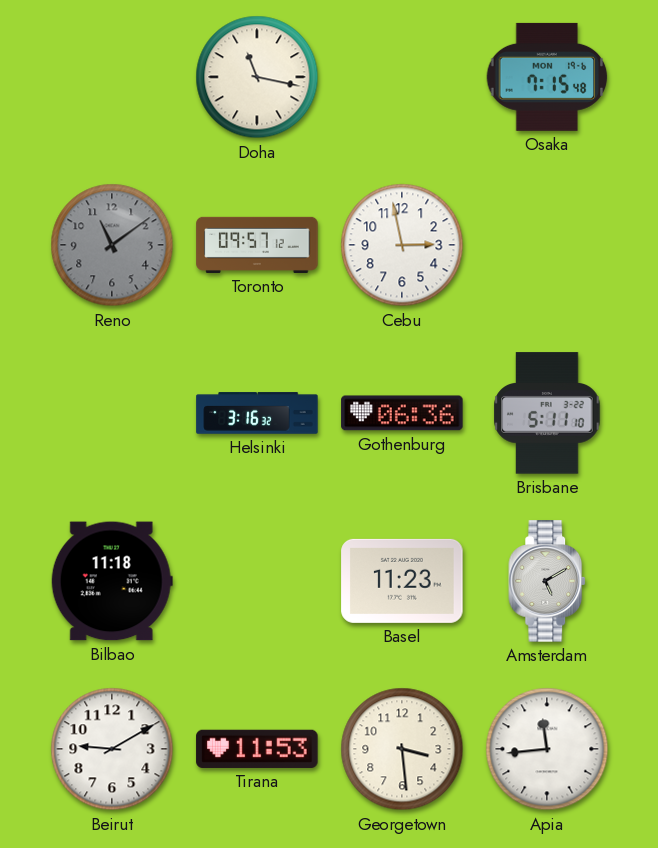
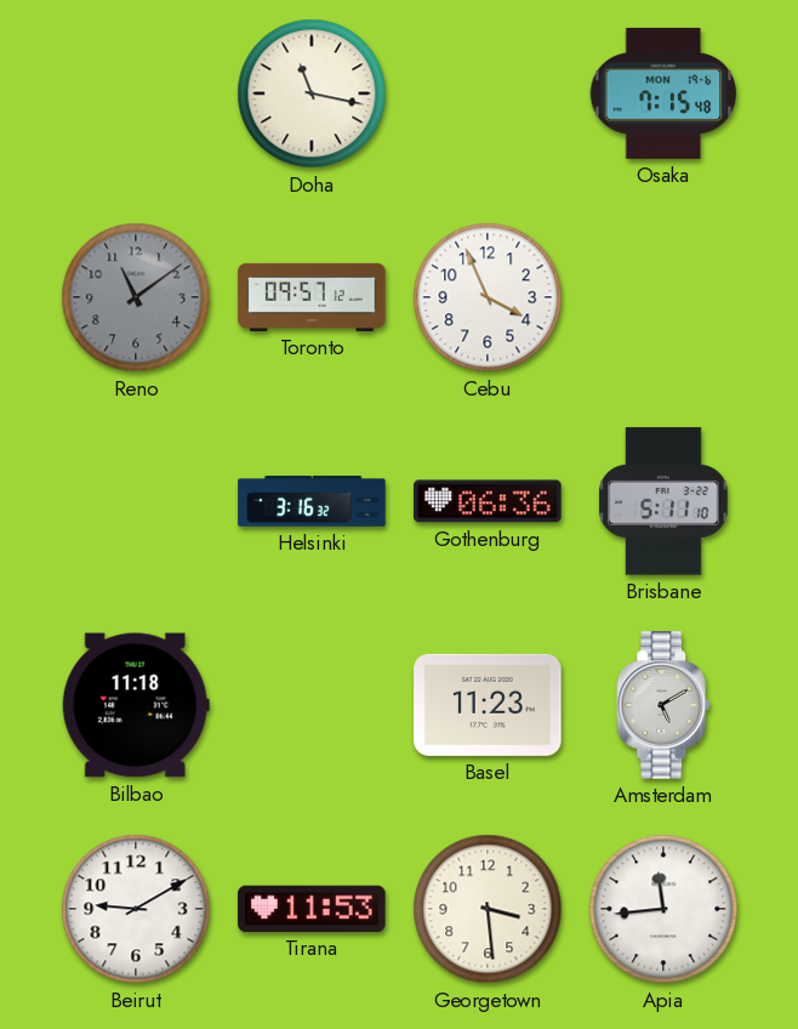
Cebu: 2:58 -> 3:56 (488, 297)
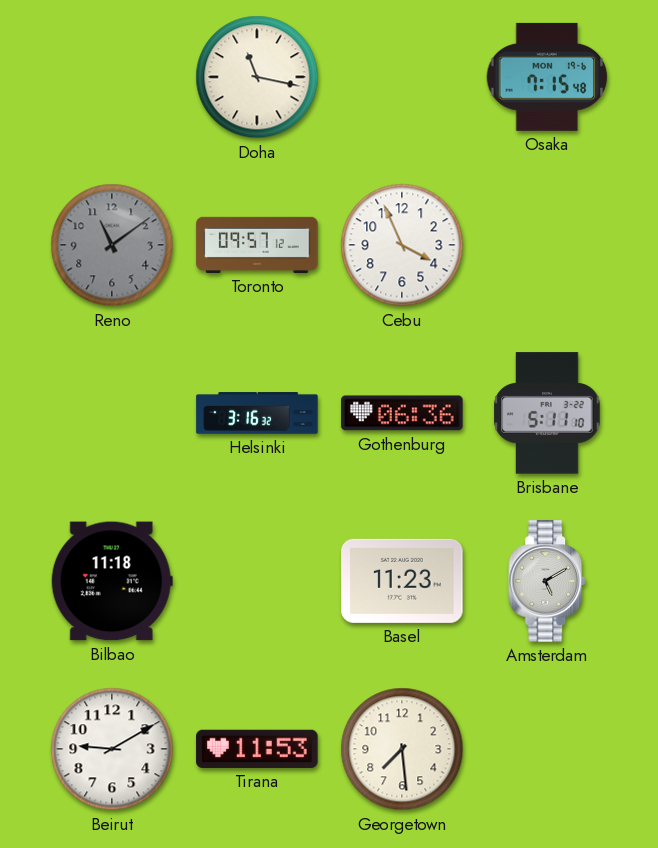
Georgetown: 3:29 -> 7:29 (402, 749)
Apia: 11:44 -> none (663, 909)
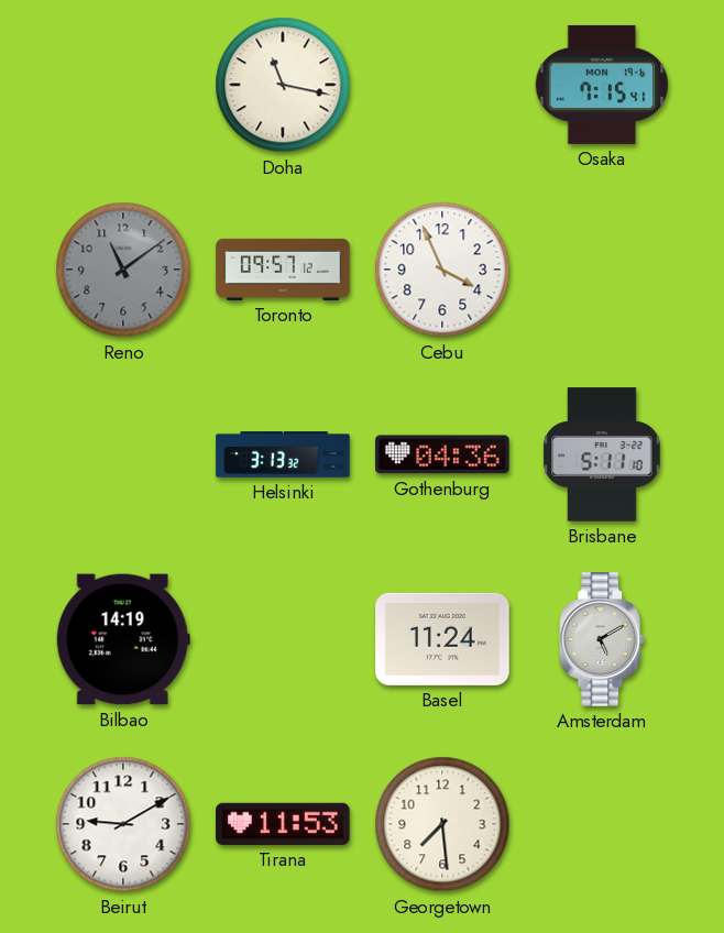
Osaka: 7:15:48 -> 7:15:41 (602, 85)
Helsinki: 3:16 -> 3:13 (283, 454)
Gothenburg: 06:36 -> 04:36 (442, 454)
Bilbao: 11:18 -> 14:19 (123, 639)
Basel: 11:23 -> 11:24 (442, 639)
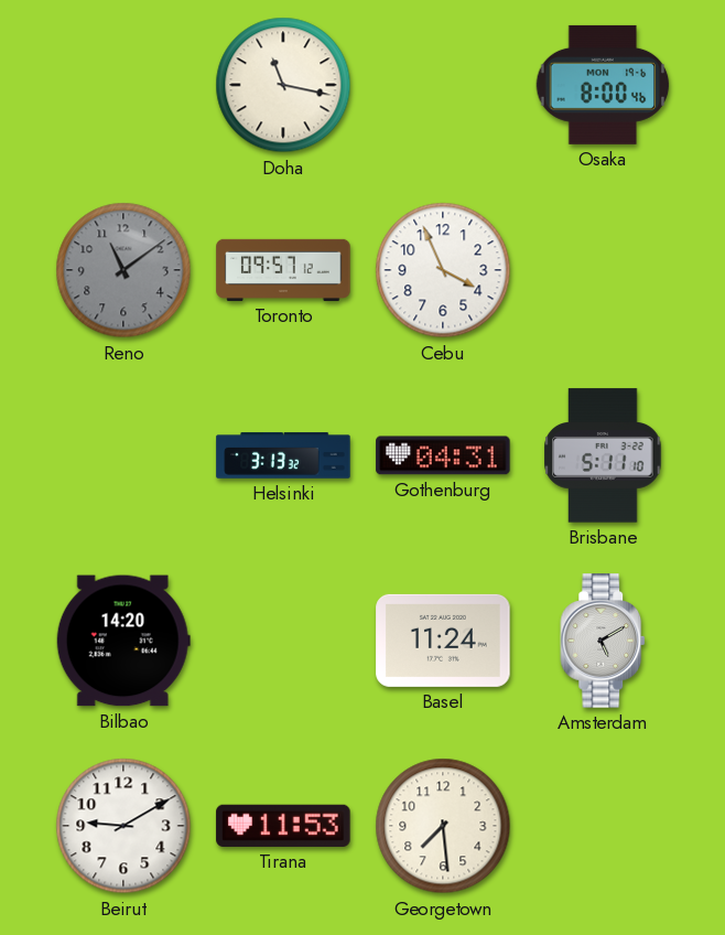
Osaka: 7:15 -> 8:00 (603, 85)
Gothenburg: 04:36 -> 04:31 (443, 455)
Bilbao: 14:19 -> 14:20 (123, 641)
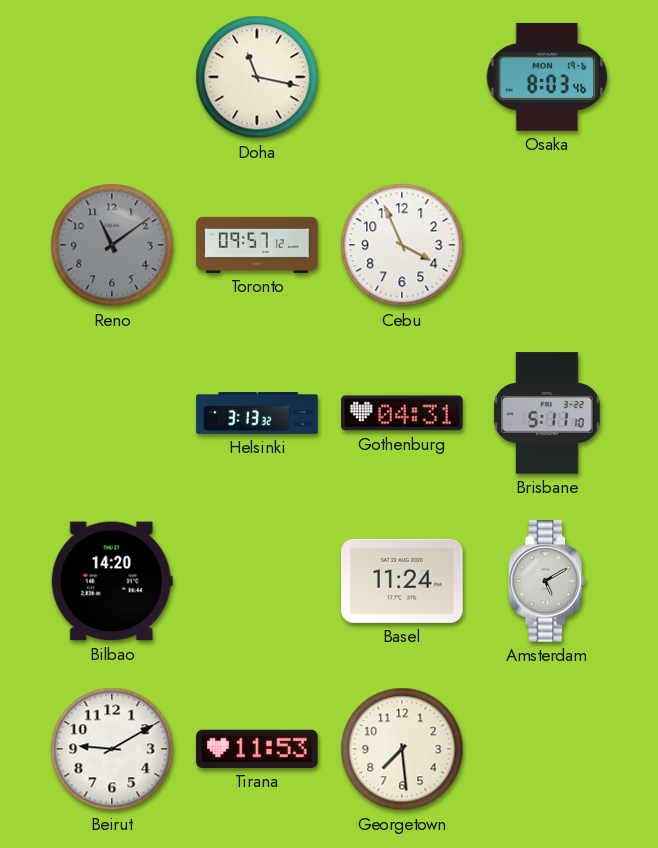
Osaka: 8:00 -> 8:03 (547, 77)
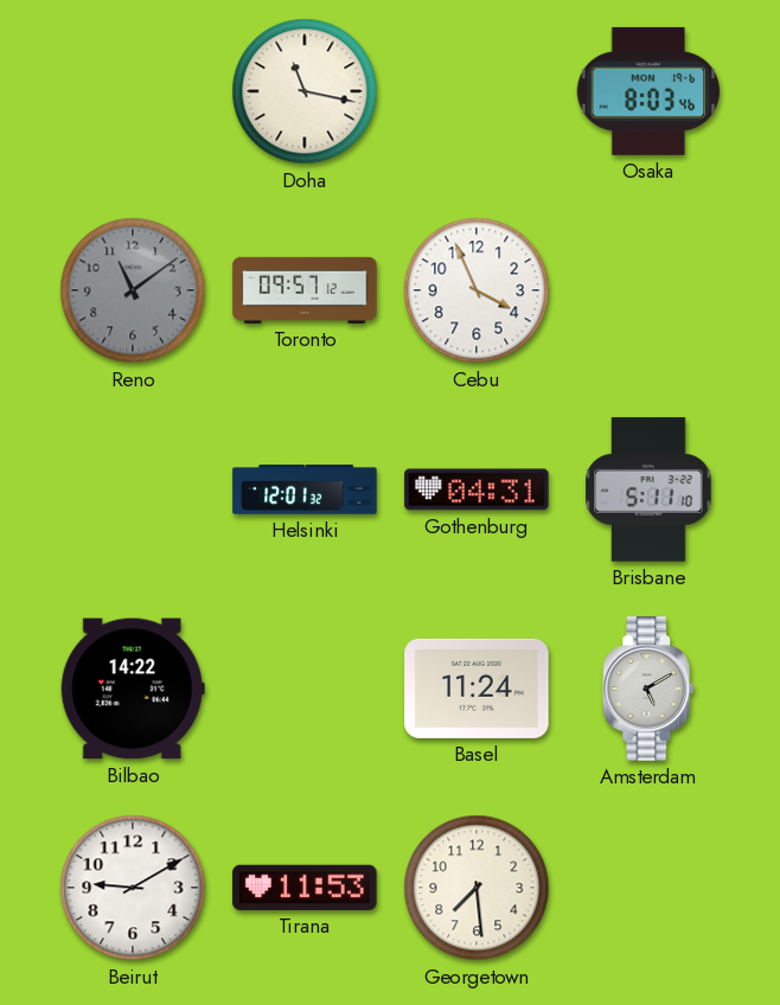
Helsinki: 3:13 -> 12:01 (305, 489)
Bilbao: 14:20 -> 14:22 (133, 689)
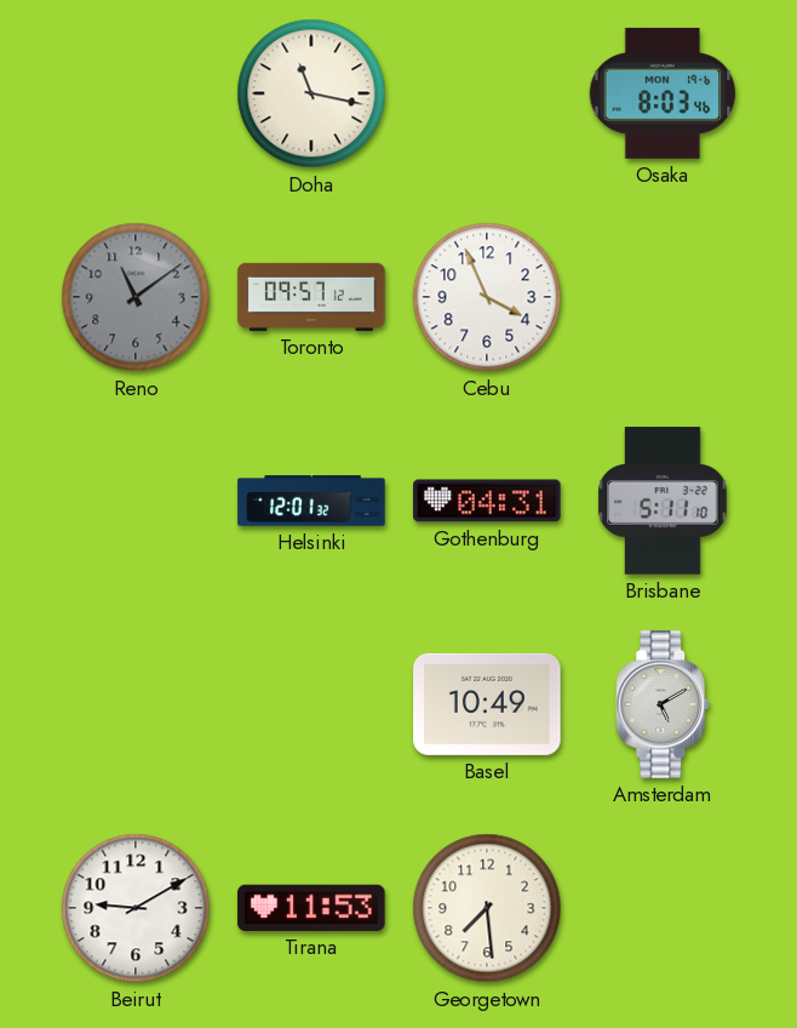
Bilbao: 14:22 -> none (133, 689)
Basel: 11:24 -> 10:49 (487, 704)
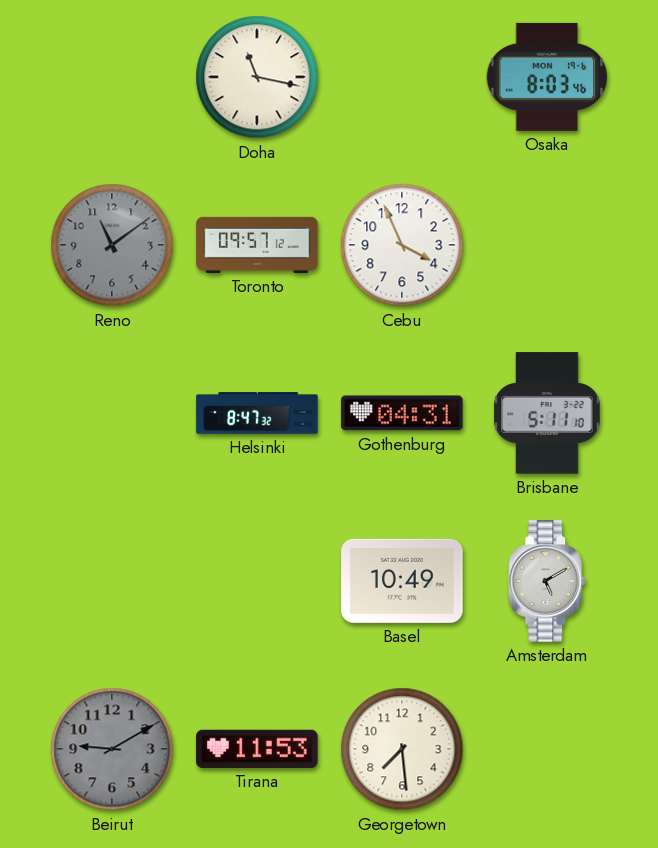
Helsinki: 12:01 -> 8:47 (257, 413)
Beirut dial: white -> grey (112, 749)
